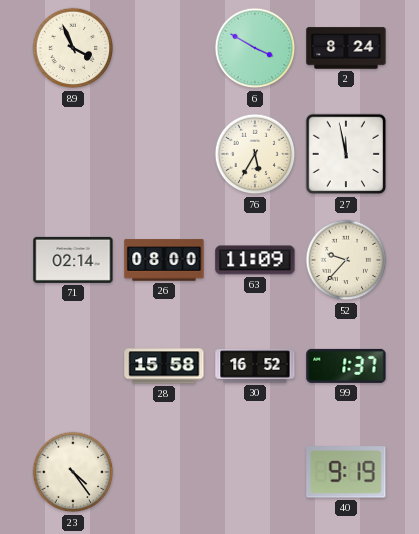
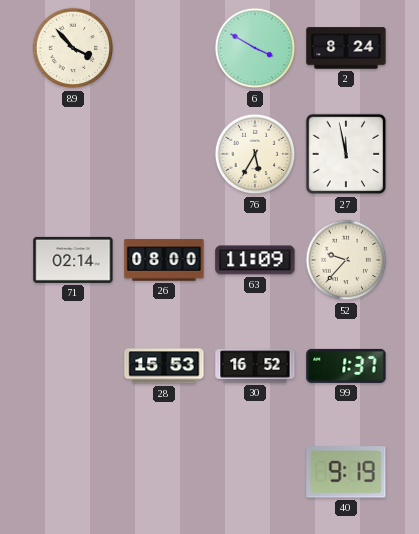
89: 3:56 -> 3:53 (73, 48)
28: 15:58 -> 15:53 (164, 366)
23: 4:24 -> none (73, 472)
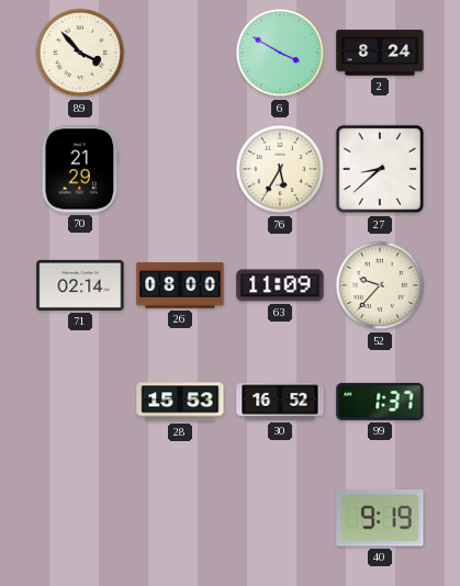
70: none -> 21:29 (80, 169)
27: 11:58 -> 8:38 (380, 169)
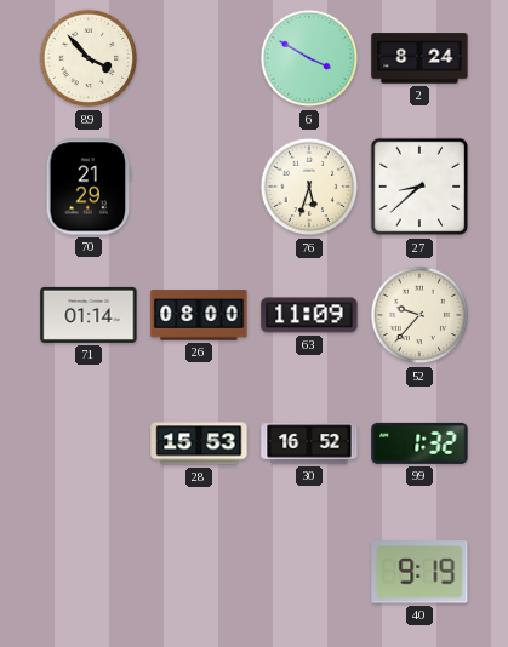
76: 5:35 -> 5:33 (309, 187)
71: 02:14 -> 01:14 (89, 315)
99: 1:37 -> 1:32 (419, 443)
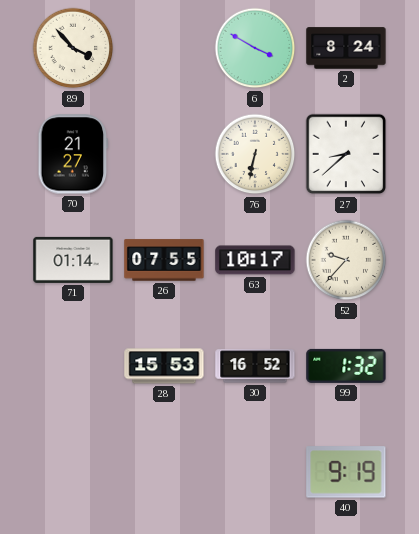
70: 21:29 -> 21:27 (73, 154)
76: 5:33 -> 6:32 (255, 154)
26: 08:00 -> 07:55 (164, 260)
63: 11:09 -> 10:17 (255, 260)
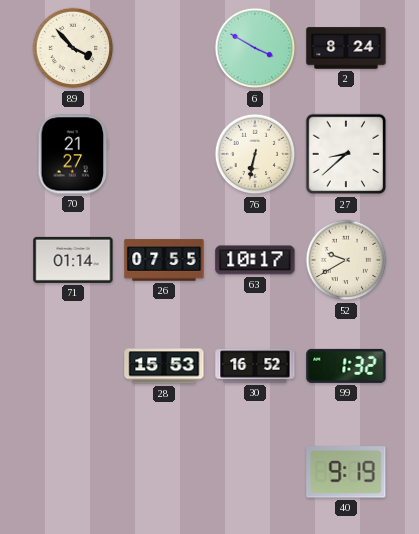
52: 9:37 -> 9:40 (346, 260)
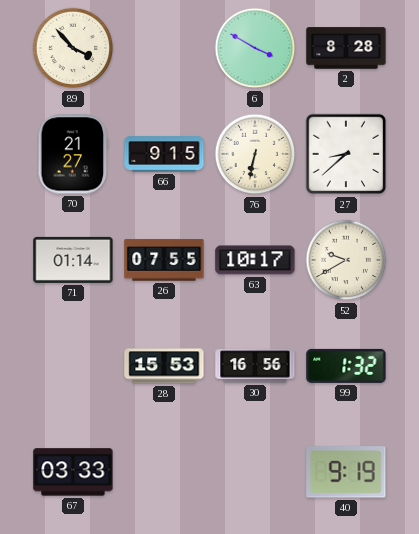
2: 8:24 -> 8:28 (346, 48)
66: none -> 9:15 (164, 154)
30: 16:52 -> 16:56 (255, 366)
67: none -> 03:33 (73, 472)
